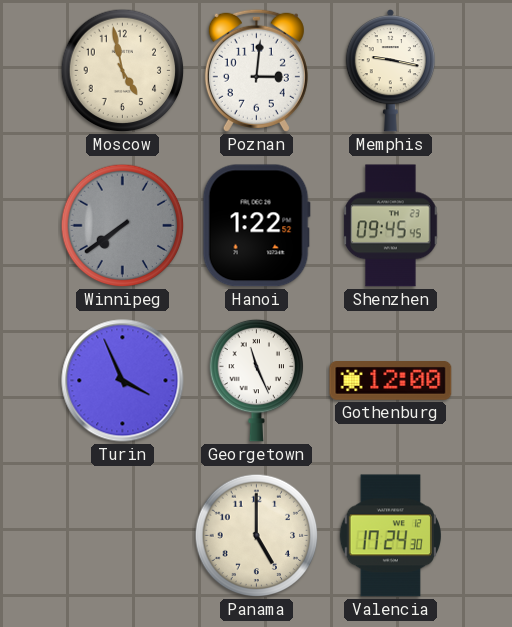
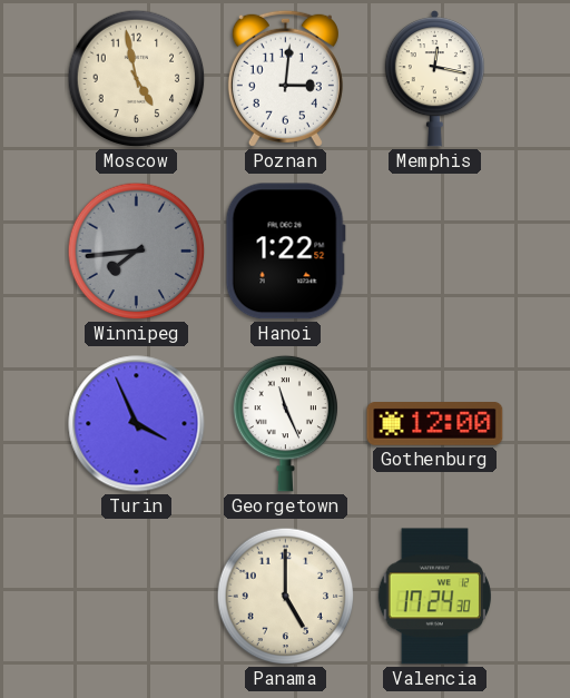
Memphis: 9:17 -> 12:17 (434, 79)
Winnipeg: 7:39 -> 7:44 (137, 252)
Shenzhen: 09:45 -> none (391, 226)
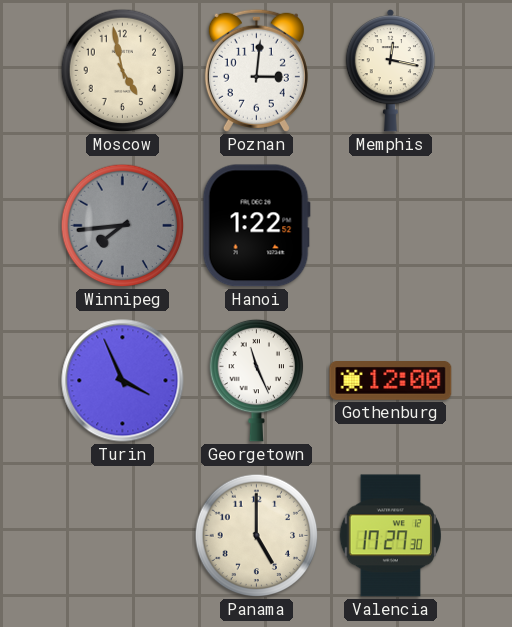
Valencia: 17:24 -> 17:27 (390, 536)
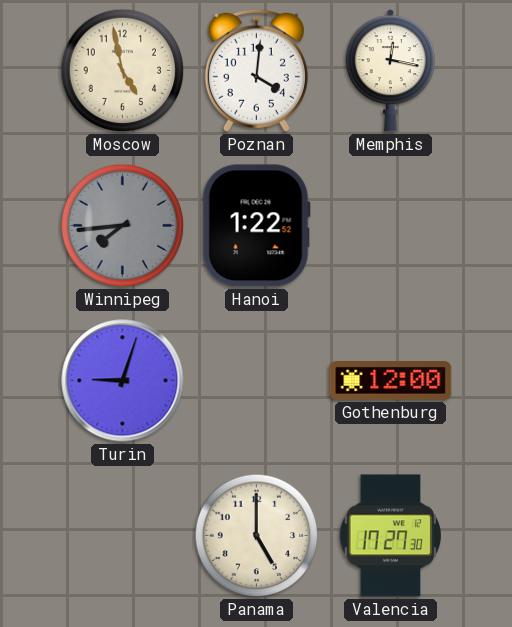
Poznan: 3:01 -> 4:01 (256, 70)
Turin: 3:56 -> 9:03 (123, 381)
Georgetown: 11:26 -> none (257, 380)
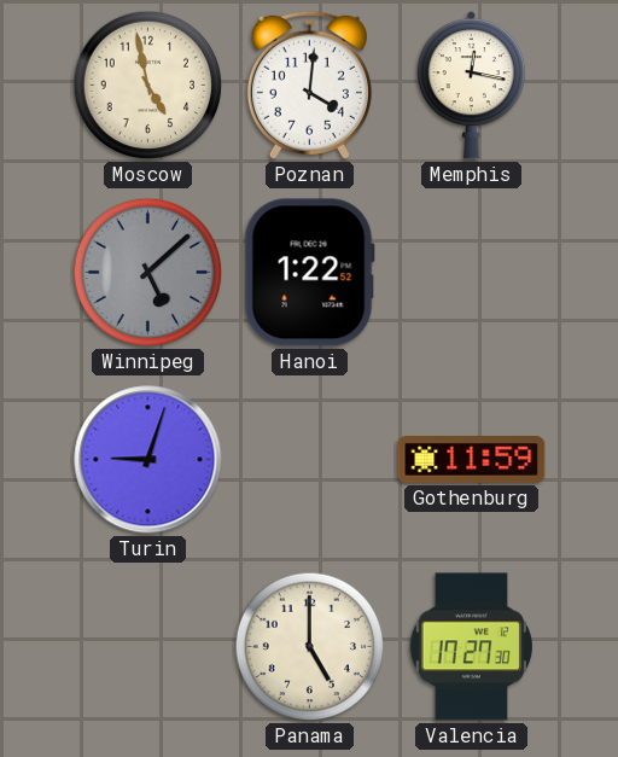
Winnipeg: 7:44 -> 5:08 (148, 273)
Gothenburg: 12:00 -> 11:59 (472, 460)
